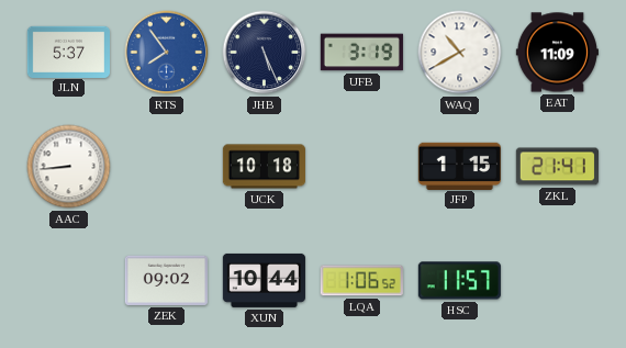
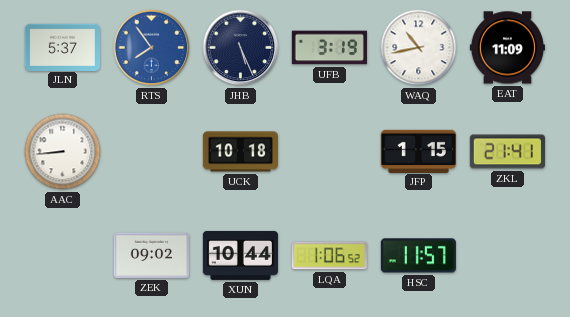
WAQ: 10:40 -> 10:43 (419, 48)
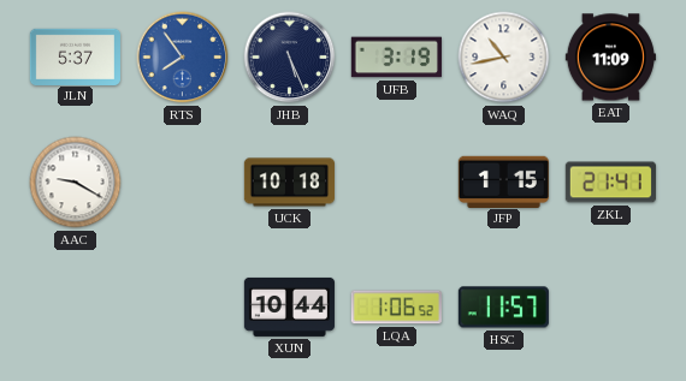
AAC: 8:44 -> 9:20 (76, 183)
ZEK: 09:02 -> none (151, 255)
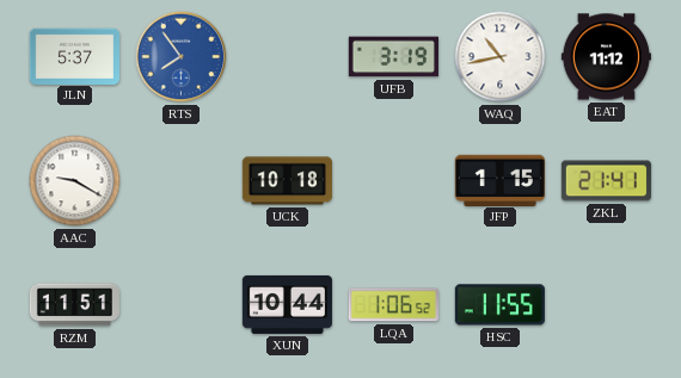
JHB: 5:26 -> none (290, 58)
EAT: 11:09 -> 11:12 (606, 57)
RZM: none -> 11:51 (74, 305)
HSC: 11:57 -> 11:55 (499, 305)
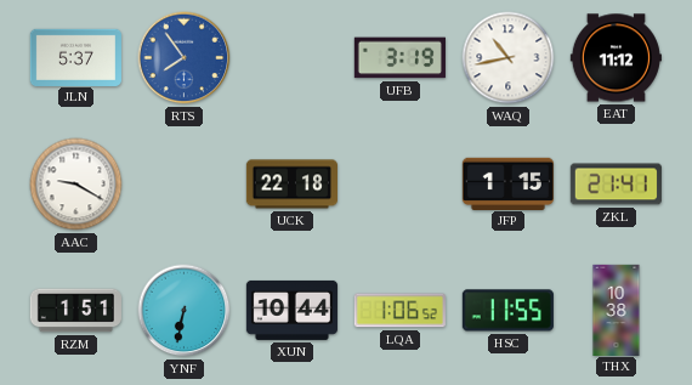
UCK: 10:18 -> 22:18 (291, 185)
RZM: 11:51 -> 1:51 (75, 311)
YNF: none -> 6:32 (185, 311)
THX: none -> 10:38 (617, 310)
